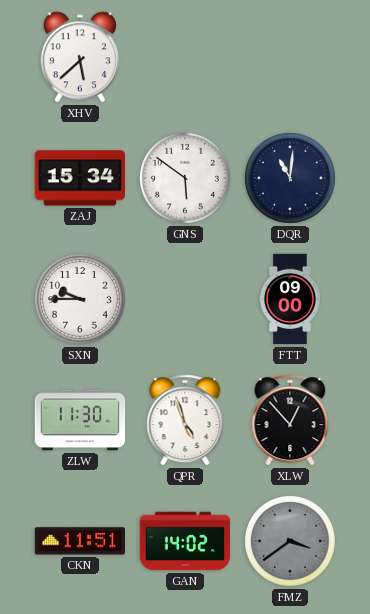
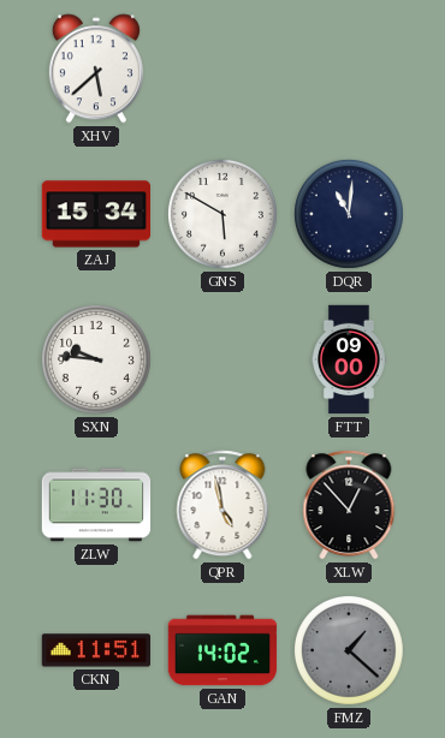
GNS: 5:51 -> 5:50 (222, 214)
SXN: 9:45 -> 9:46 (96, 359)
QPR: 4:57 -> 4:58 (222, 505)
FMZ: 3:39 -> 1:22 (349, 650)
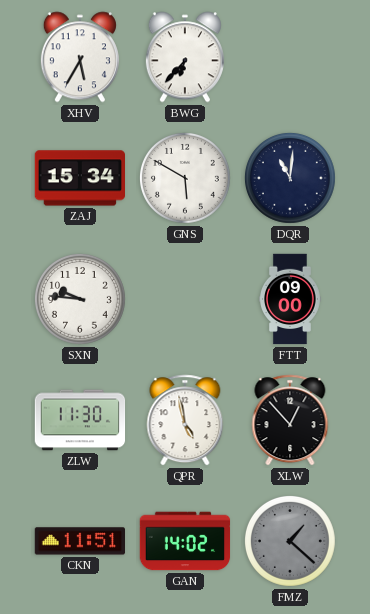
XHV: 5:38 -> 5:35 (80, 57)
BWG: none -> 6:37 (185, 57)
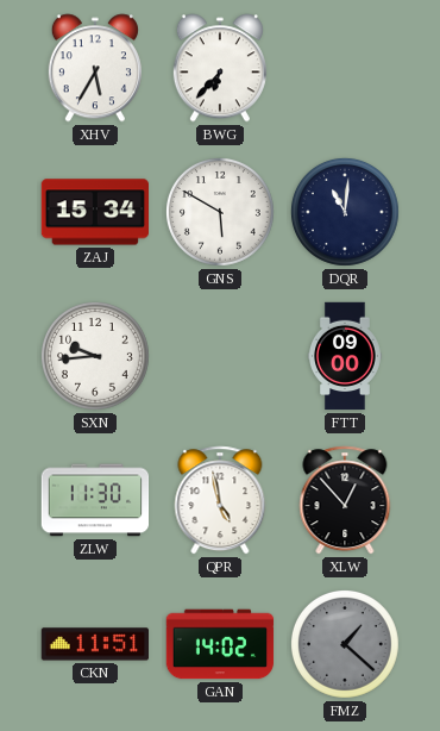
SXN: 9:46 -> 9:44 (95, 356)
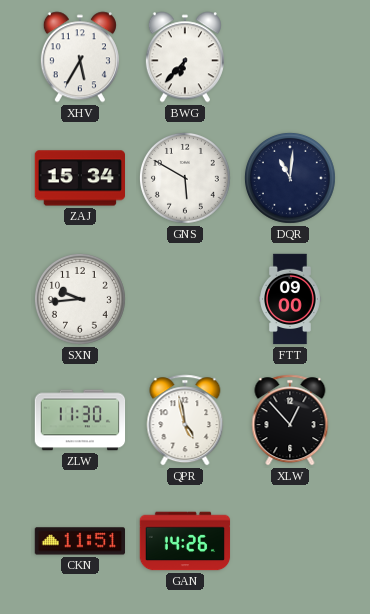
GAN: 14:02 -> 14:26 (185, 541)
FMZ: 1:22 -> none (345, 644)
